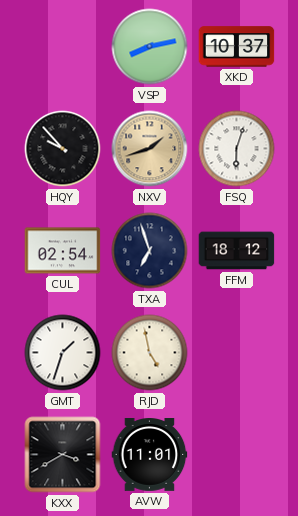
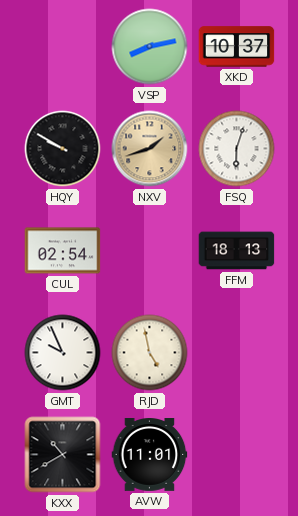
HQY: 9:53 -> 9:50 (63, 149)
TXA: 6:57 -> none (150, 251)
FFM: 18:12 -> 18:13 (237, 251)
GMT: 1:33 -> 9:56 (63, 353)
KXX: 3:40 -> 10:40 (63, 455)
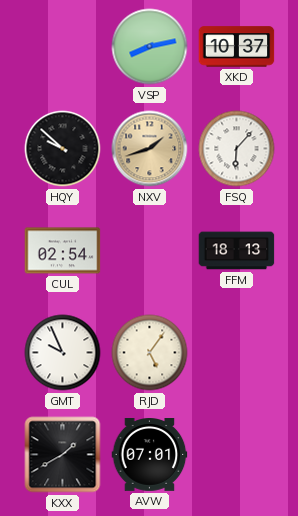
HQY: 9:50 -> 9:52 (63, 149)
FSQ: 6:03 -> 6:07 (237, 149)
RJD: 4:58 -> 5:06 (150, 353)
KXX: 10:40 -> 1:40 (63, 455)
AVW: 11:01 -> 07:01 (150, 455)
